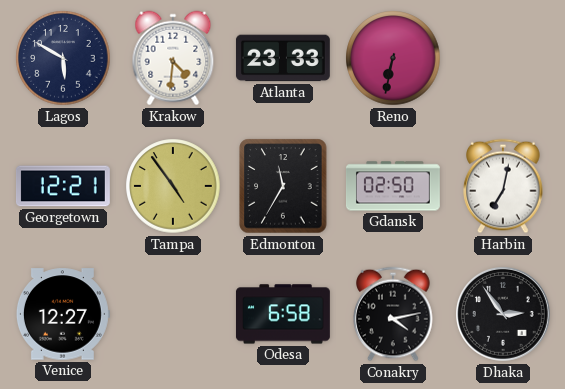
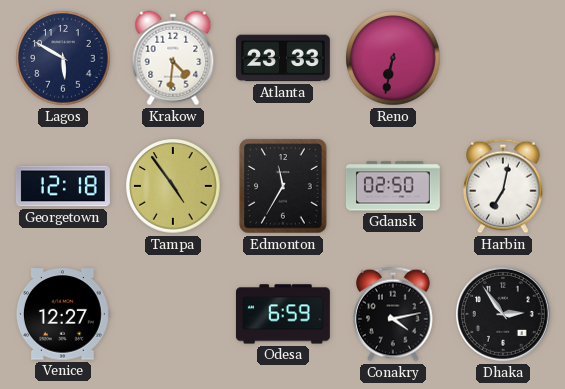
Georgetown: 12:21 -> 12:18 (63, 186)
Odesa: 6:58 -> 6:59 (283, 314)
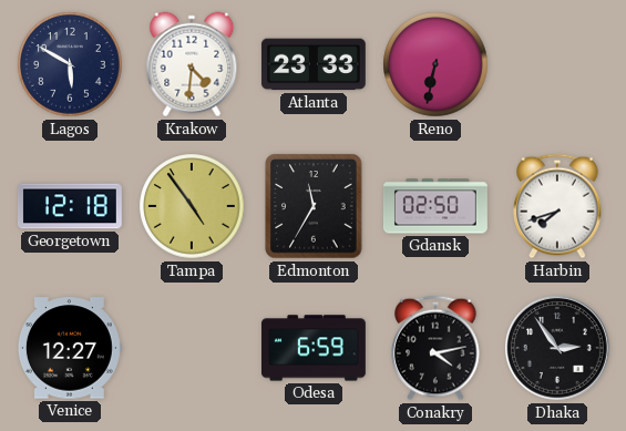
Harbin: 7:02 -> 7:42 (557, 206)
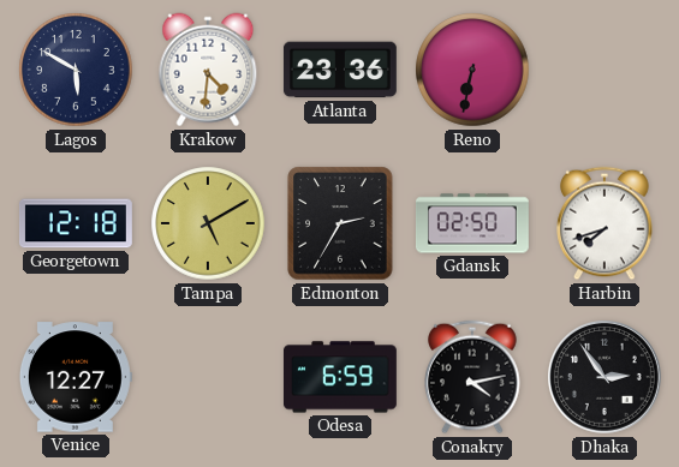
Atlanta: 23:33 -> 23:36 (340, 70)
Tampa: 4:54 -> 5:10 (208, 223)
Edmonton: 11:35 -> 2:35 (340, 223)
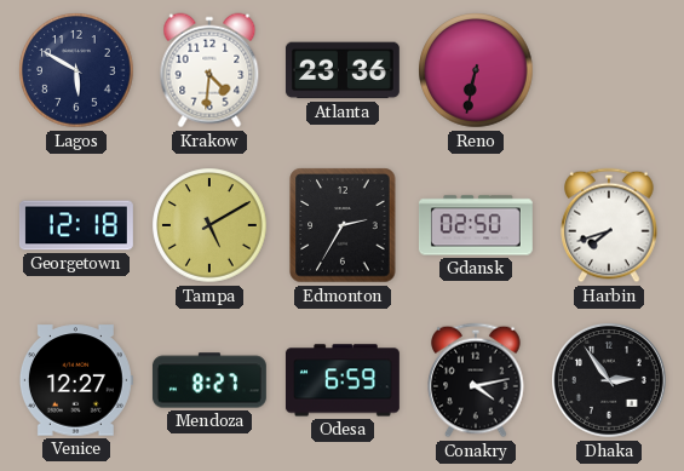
Mendoza: none -> 8:27 (209, 380)
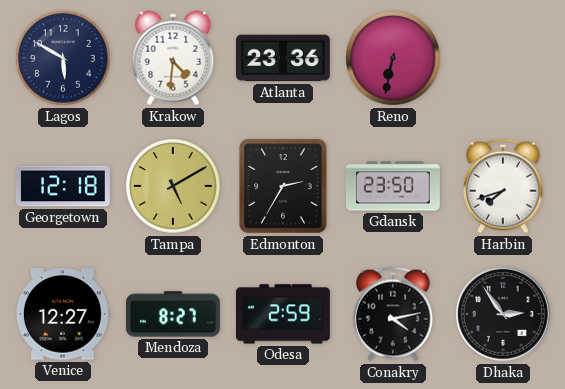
Gdansk: 02:50 -> 23:50 (393, 186)
Odesa: 6:59 -> 2:59 (283, 314)
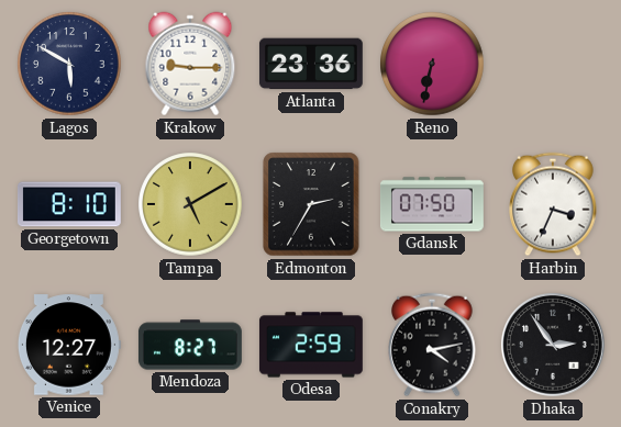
Krakow: 4:31 -> 9:15 (190, 64)
Georgetown: 12:18 -> 8:10 (69, 204)
Gdansk: 23:50 -> 07:50 (432, 204)
Harbin: 7:42 -> 3:34 (553, 204)
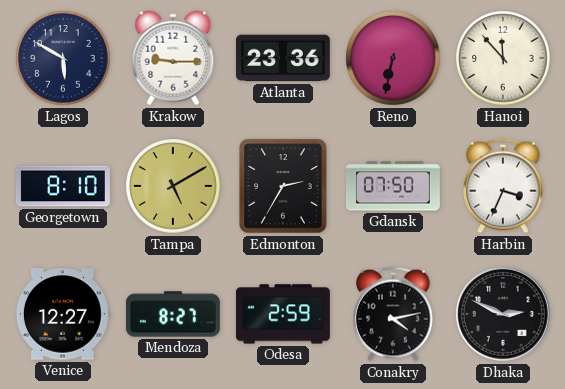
Hanoi: none -> 11:53 (503, 58)
Dhaka: 2:54 -> 2:49 (504, 315)
